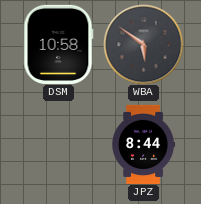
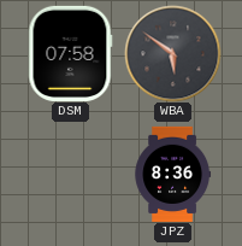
DSM: 10:58 -> 07:58 (70, 53)
JPZ: 8:44 -> 8:36 (173, 174)
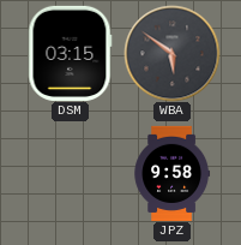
DSM: 07:58 -> 03:15 (70, 53)
JPZ: 8:36 -> 9:58 (173, 173)
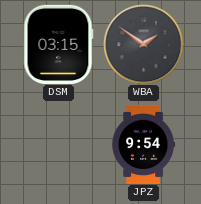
WBA: 5:51 -> 1:51 (143, 44)
JPZ: 9:58 -> 9:54 (144, 144)
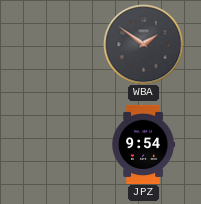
DSM: 03:15 -> none (58, 44)
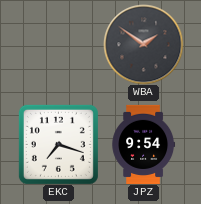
EKC: none -> 7:18 (58, 144)
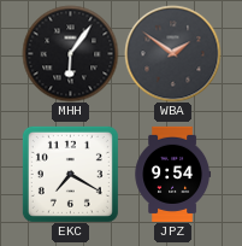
MHH: none -> 6:06 (70, 53)
EKC: 7:18 -> 7:20 (70, 174)
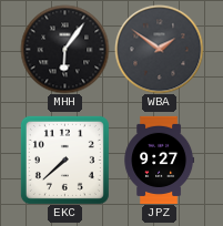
EKC: 7:20 -> 7:38 (64, 160)
JPZ: 9:54 -> 9:27 (160, 160)
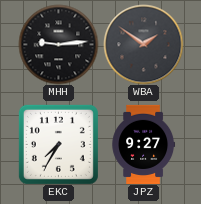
MHH: 6:06 -> 9:14 (58, 44)
EKC: 7:38 -> 7:35 (58, 144)
